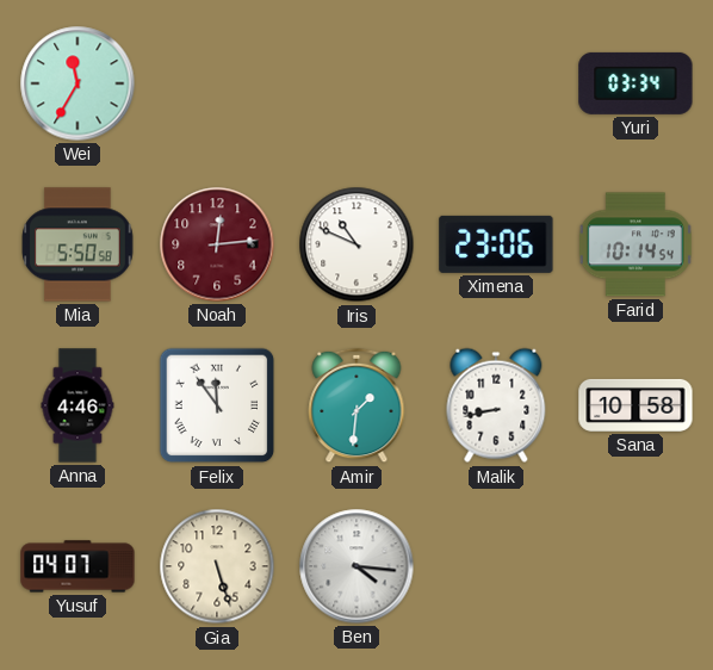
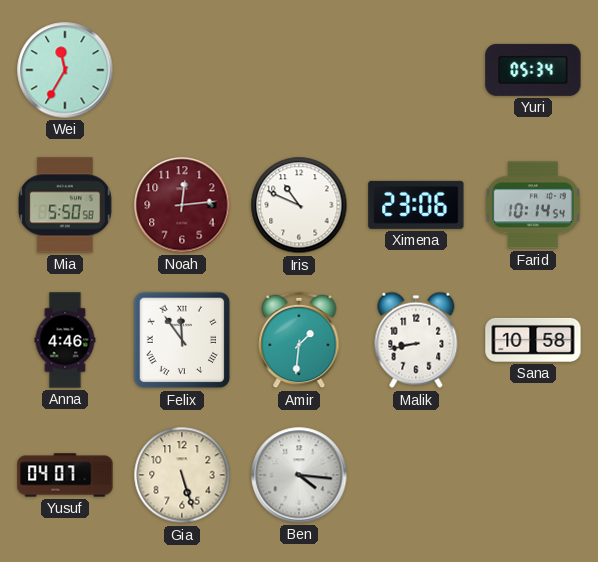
Yuri: 03:34 -> 05:34 (533, 70)
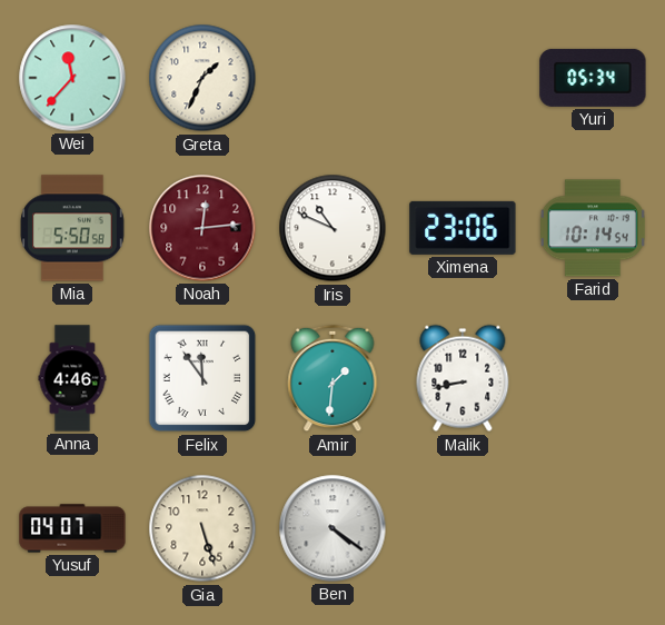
Wei: 11:35 -> 11:37 (72, 78)
Greta: none -> 1:34 (202, 78)
Sana: 10:58 -> none (533, 340)
Ben: 4:16 -> 4:21 (332, 528)
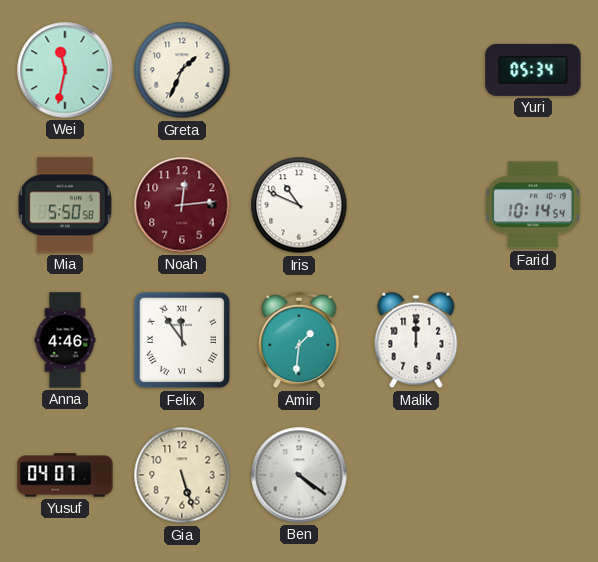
Wei: 11:37 -> 11:32 (65, 70)
Ximena: 23:06 -> none (463, 228)
Malik: 8:43 -> 12:00 (416, 340)
